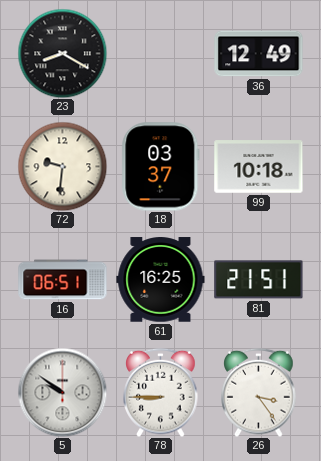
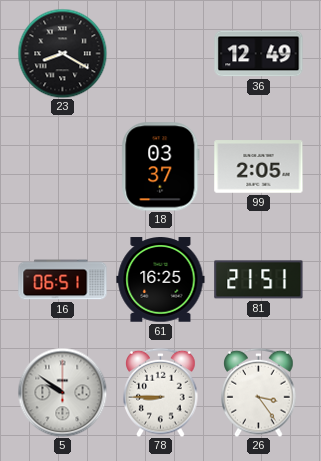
72: 9:31 -> none (62, 166)
99: 10:18 -> 2:05 (259, 167)
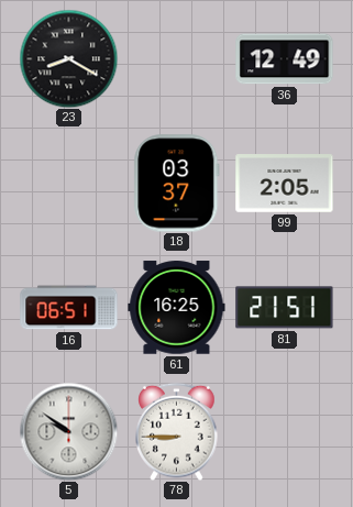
26: 3:24 -> none (259, 392)
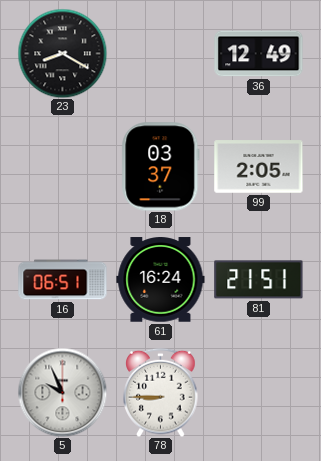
61: 16:25 -> 16:24 (161, 280)
5: 9:51 -> 9:56 (62, 392)
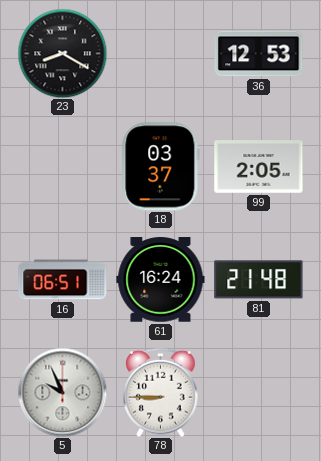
36: 12:49 -> 12:53 (259, 54)
81: 21:51 -> 21:48 (259, 280)
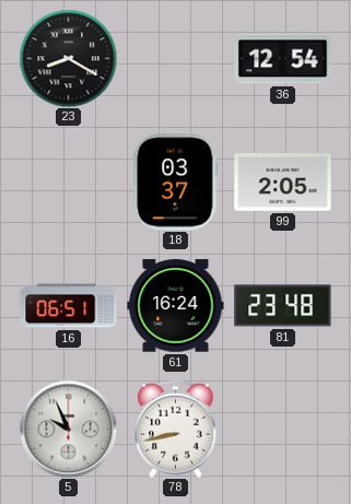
36: 12:53 -> 12:54 (283, 59)
81: 21:48 -> 23:48 (283, 306)
78: 8:45 -> 8:43 (176, 429)
